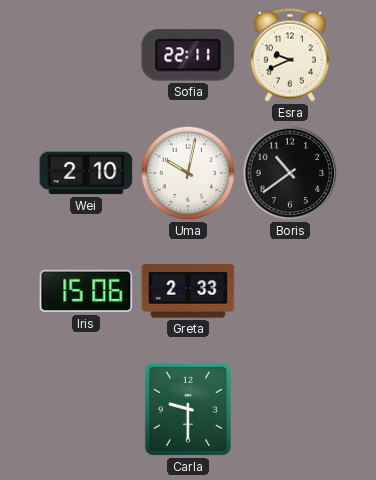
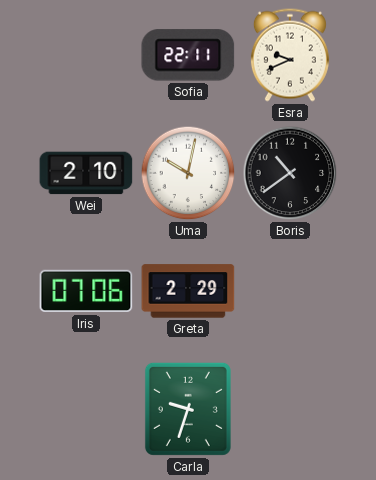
Iris: 15:06 -> 07:06 (86, 291)
Greta: 2:33 -> 2:29 (188, 291)
Carla: 9:30 -> 9:33 (188, 409)
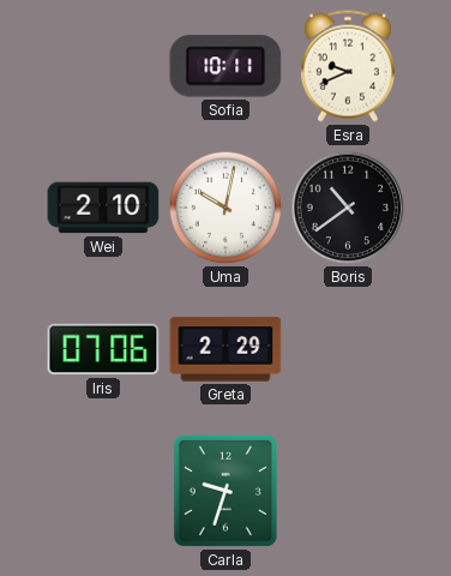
Sofia: 22:11 -> 10:11 (225, 66)
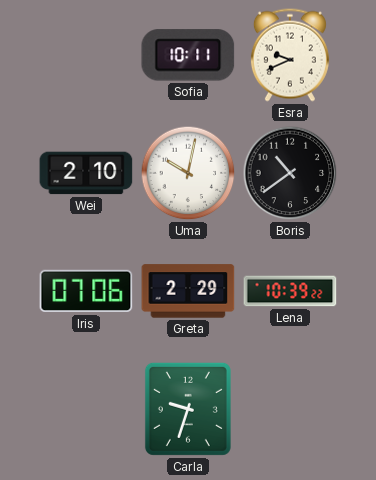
Lena: none -> 10:39 (290, 291)
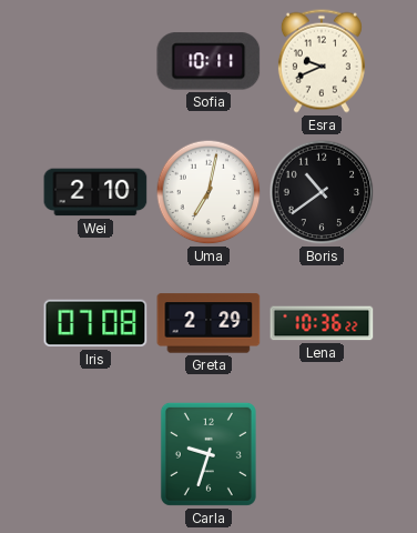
Uma: 10:02 -> 7:02 (208, 192)
Iris: 07:06 -> 07:08 (95, 323)
Lena: 10:39 -> 10:36 (322, 323)
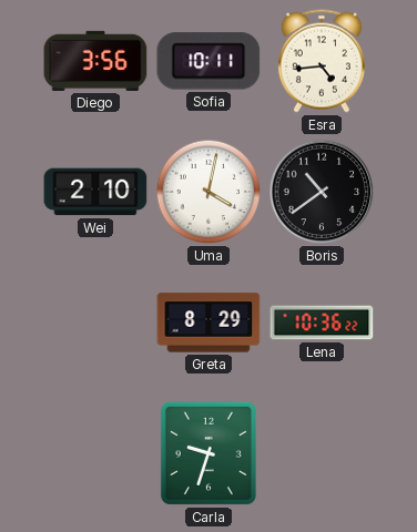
Diego: none -> 3:56 (95, 61)
Esra: 9:41 -> 4:44 (322, 61)
Uma: 7:02 -> 4:02 (208, 192)
Iris: 07:08 -> none (95, 323)
Greta: 2:29 -> 8:29 (208, 323)
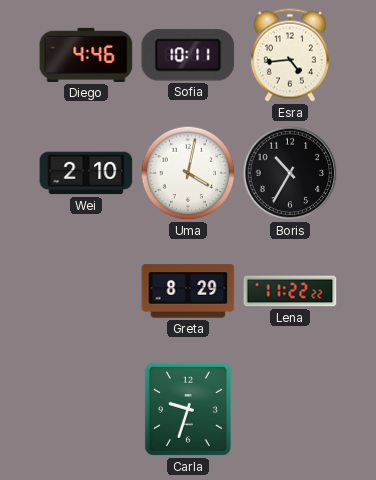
Diego: 3:56 -> 4:46 (86, 55)
Boris: 10:39 -> 10:35 (290, 173)
Lena: 10:36 -> 11:22 (290, 291)
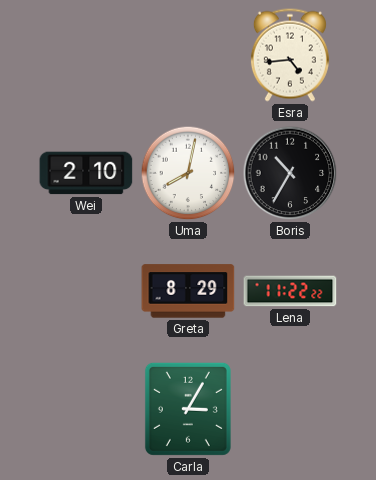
Diego: 4:46 -> none (86, 55)
Sofia: 10:11 -> none (188, 55)
Uma: 4:02 -> 8:02 (188, 173)
Carla: 9:33 -> 3:05 (188, 409)
